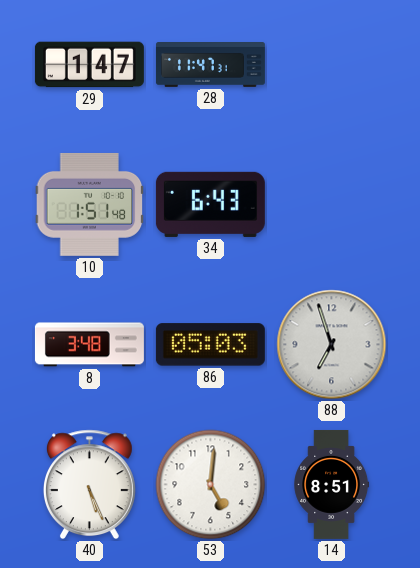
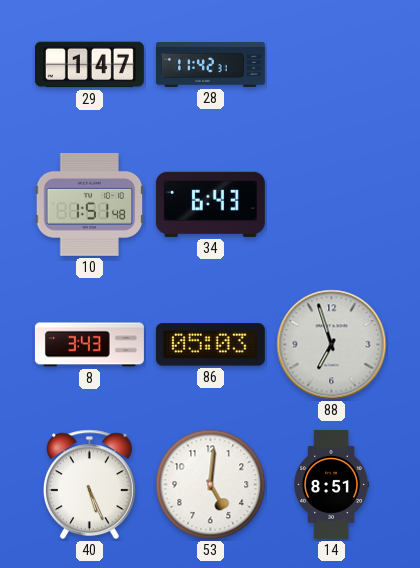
28: 11:47 -> 11:42 (210, 65)
8: 3:48 -> 3:43 (89, 345)
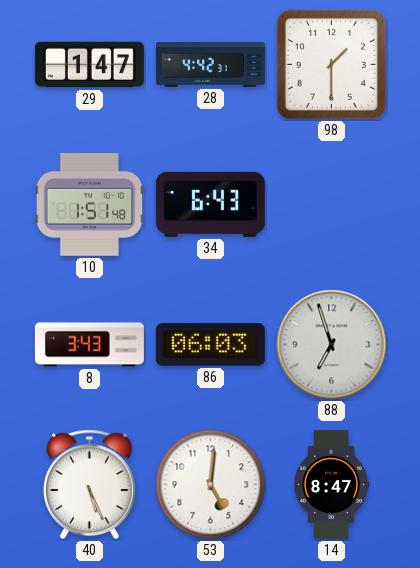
28: 11:42 -> 4:42 (210, 65)
98: none -> 1:30 (331, 64)
86: 05:03 -> 06:03 (210, 345)
14: 8:51 -> 8:47 (332, 484)
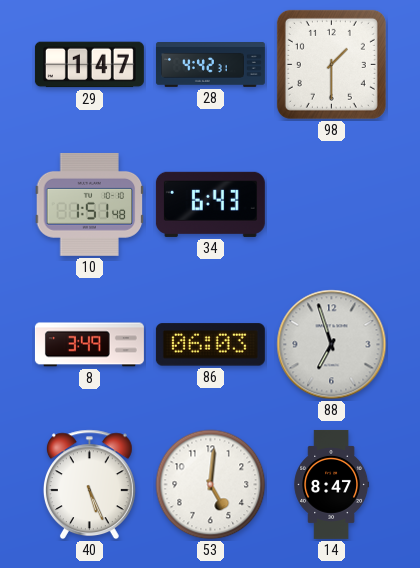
8: 3:43 -> 3:49 (89, 345)
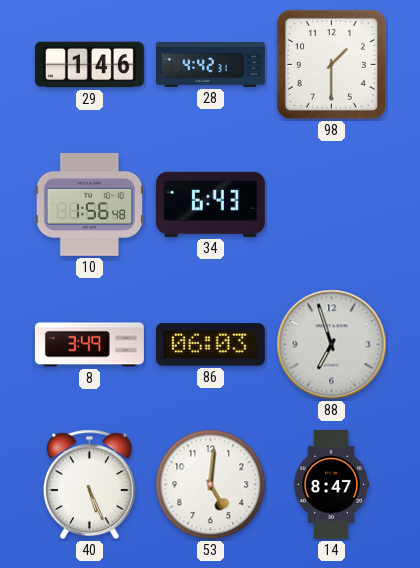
29: 1:47 -> 1:46 (89, 65)
10: 1:51 -> 1:56 (90, 204)
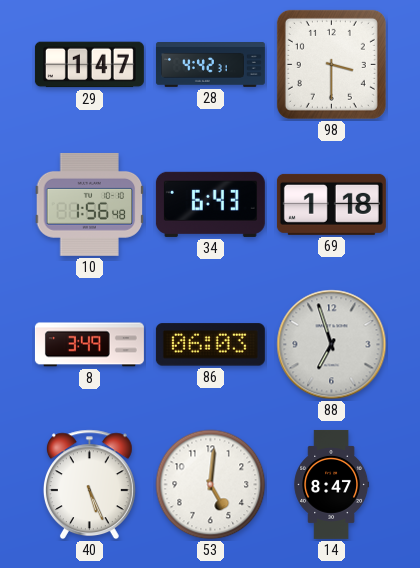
29: 1:46 -> 1:47 (89, 65)
98: 1:30 -> 3:30 (331, 64)
69: none -> 1:18 (331, 204)
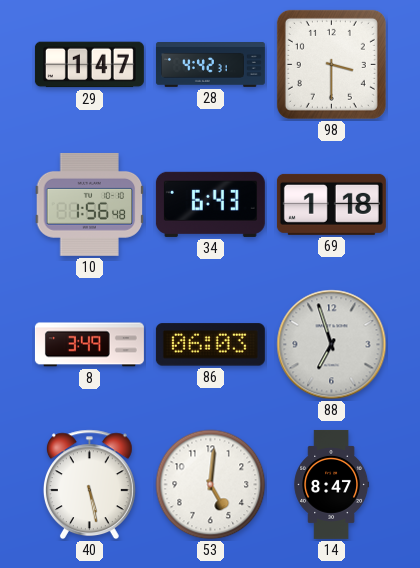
40: 5:26 -> 5:28 (89, 485)
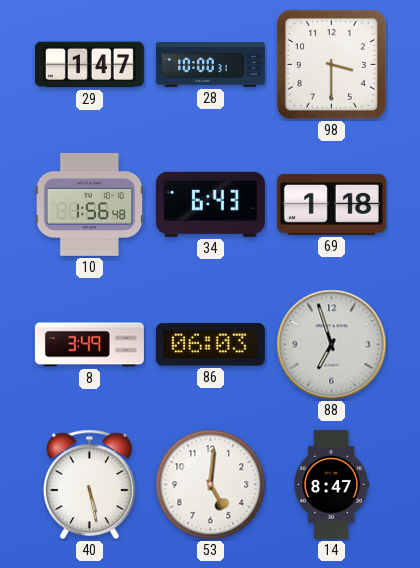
28: 4:42 -> 10:00 (210, 65)
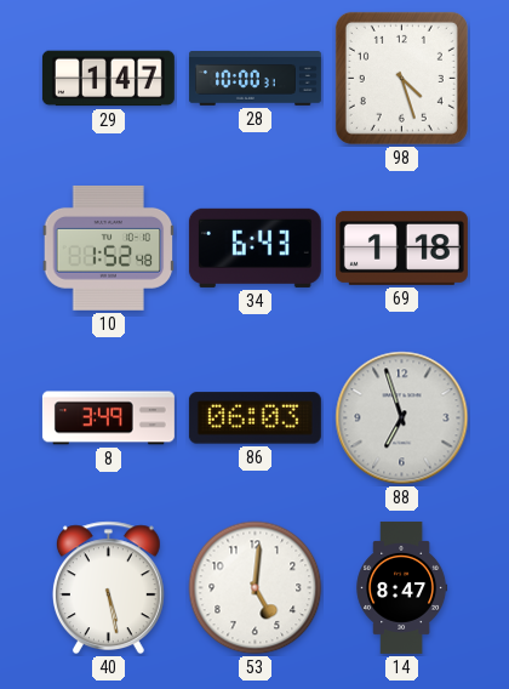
98: 3:30 -> 4:27 (401, 78)
10: 1:56 -> 1:52 (109, 247)
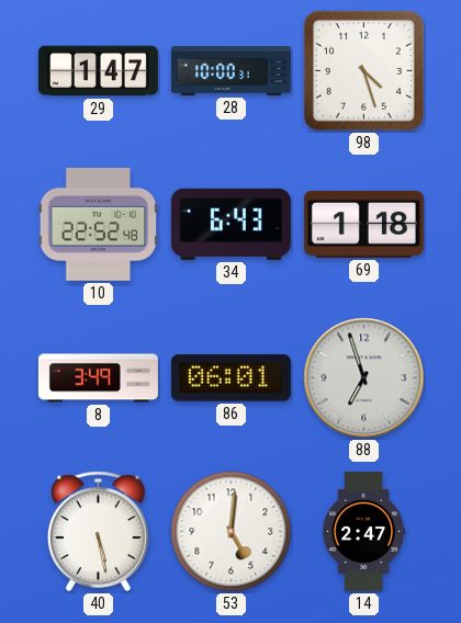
10: 1:52 -> 22:52 (99, 224)
86: 06:03 -> 06:01 (231, 378)
14: 8:47 -> 2:47 (364, 531)
